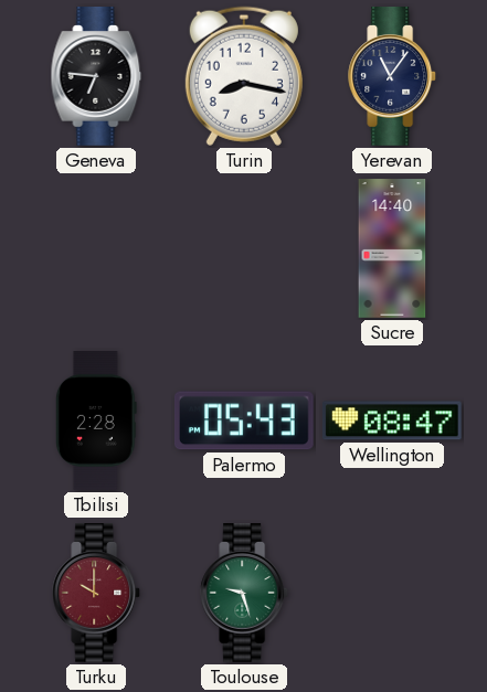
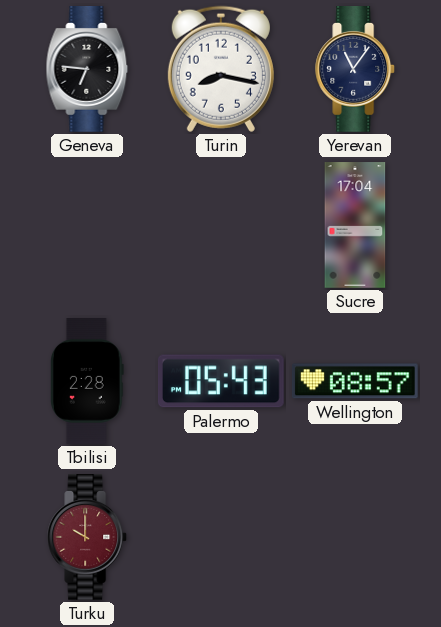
Sucre: 14:40 -> 17:04 (355, 225)
Wellington: 08:47 -> 08:57 (355, 381)
Toulouse: 9:27 -> none (245, 594)
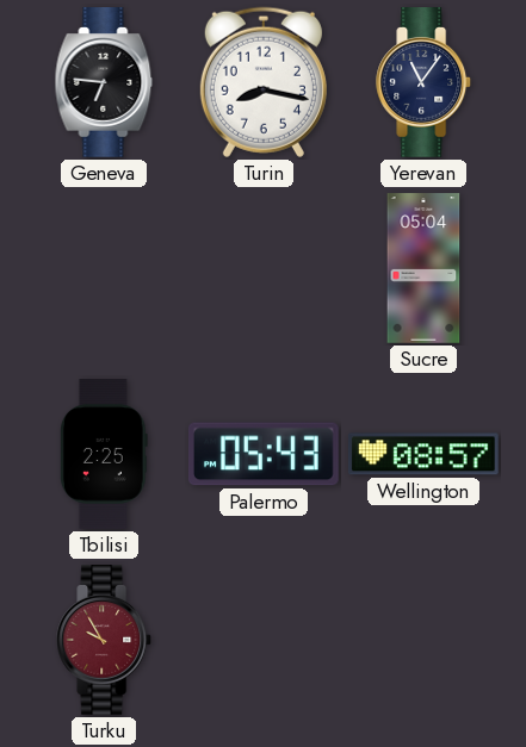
Sucre: 17:04 -> 05:04 (423, 268)
Tbilisi: 2:28 -> 2:25 (104, 455)
Turku: 10:00 -> 9:55 (105, 641)
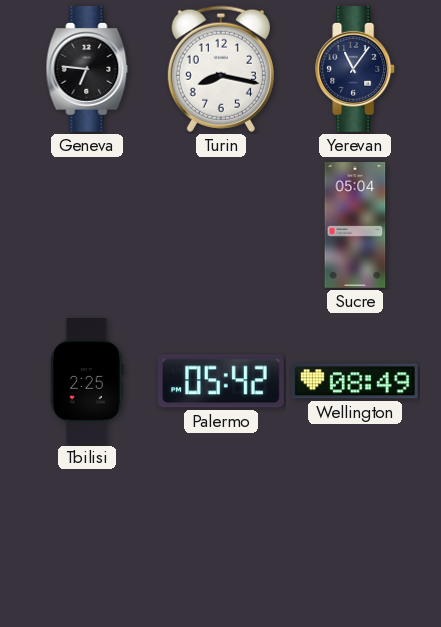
Palermo: 05:43 -> 05:42 (221, 381)
Wellington: 08:57 -> 08:49 (355, 381)
Turku: 9:55 -> none (105, 641)
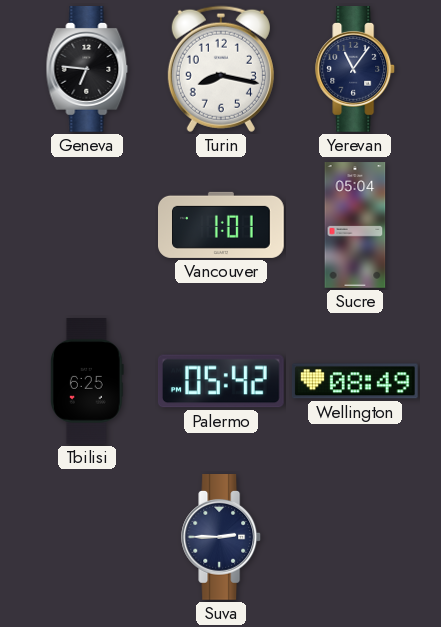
Vancouver: none -> 1:01 (221, 225)
Tbilisi: 2:25 -> 6:25 (87, 382)
Suva: none -> 2:45 (222, 538)
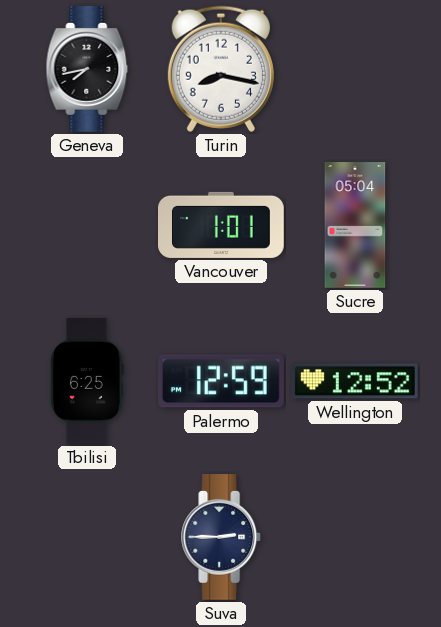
Geneva: 6:46 -> 7:43 (87, 70)
Yerevan: 11:06 -> none (356, 70)
Palermo: 05:42 -> 12:59 (221, 381)
Wellington: 08:49 -> 12:52 (355, 381)
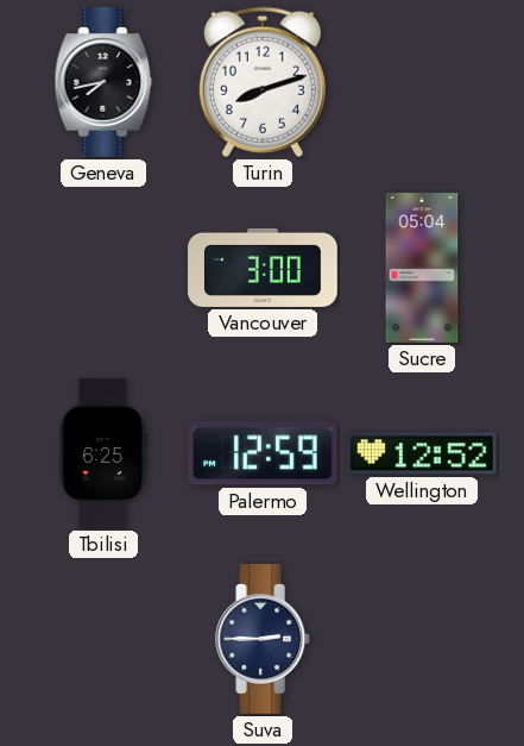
Turin: 8:17 -> 8:12 (263, 82)
Vancouver: 1:01 -> 3:00 (263, 268)
